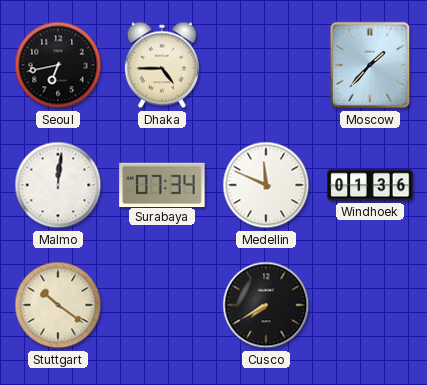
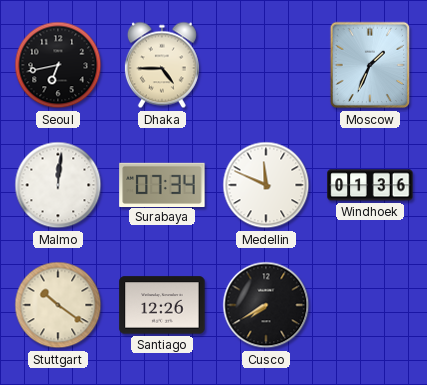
Moscow: 1:37 -> 1:34 (370, 65)
Santiago: none -> 12:26 (162, 305)
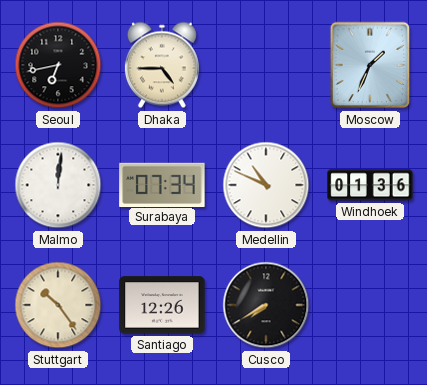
Medellin: 11:49 -> 10:49 (266, 185)
Stuttgart: 10:21 -> 10:24 (58, 305)
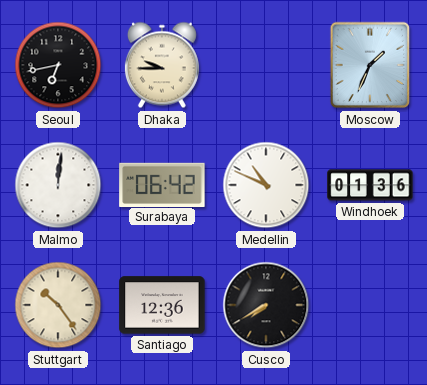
Dhaka: 4:45 -> 9:45 (162, 65)
Surabaya: 07:34 -> 06:42 (162, 184)
Santiago: 12:26 -> 12:36 (162, 305)
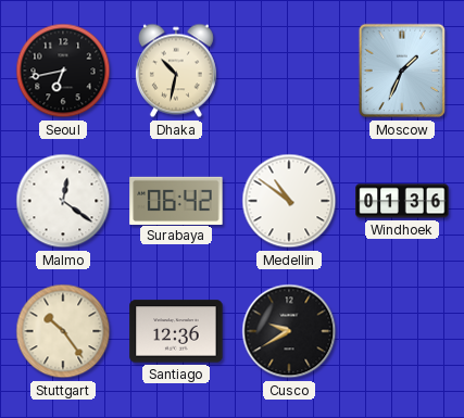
Dhaka: 9:45 -> 10:32 (176, 71)
Malmo: 12:01 -> 12:21 (63, 201)
Medellin: 10:49 -> 10:51 (289, 201)
Cusco: 7:40 -> 9:40 (289, 331)
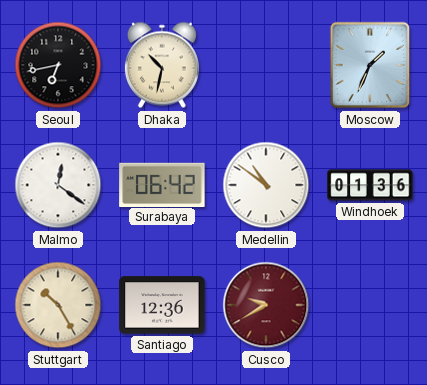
Stuttgart: 10:24 -> 10:25 (58, 305)
Cusco dial: black -> burgundy (266, 305)
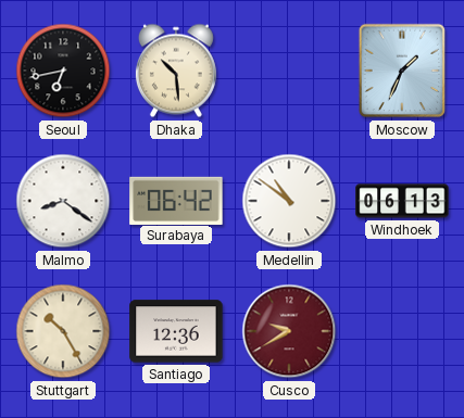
Dhaka: 10:32 -> 10:29 (176, 71)
Malmo: 12:21 -> 8:21 (63, 201)
Windhoek: 01:36 -> 06:13 (402, 201)
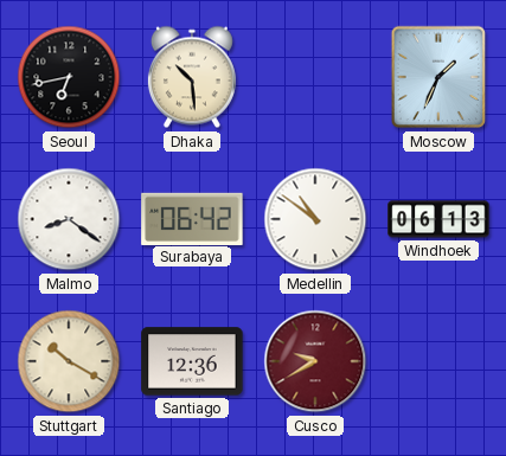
Stuttgart: 10:25 -> 10:20 (69, 361)
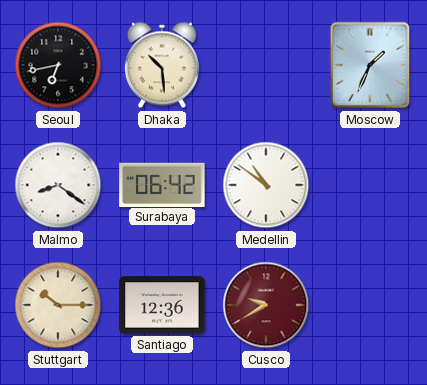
Windhoek: 06:13 -> none (438, 219)
Stuttgart: 10:20 -> 10:15 (58, 305)
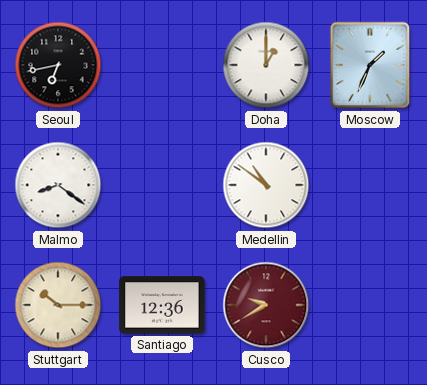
Dhaka: 10:29 -> none (162, 65)
Doha: none -> 1:00 (266, 65)
Surabaya: 06:42 -> none (162, 184)
